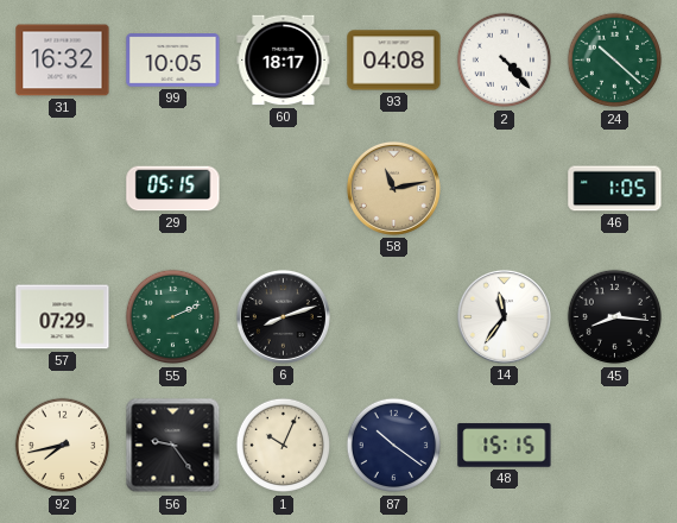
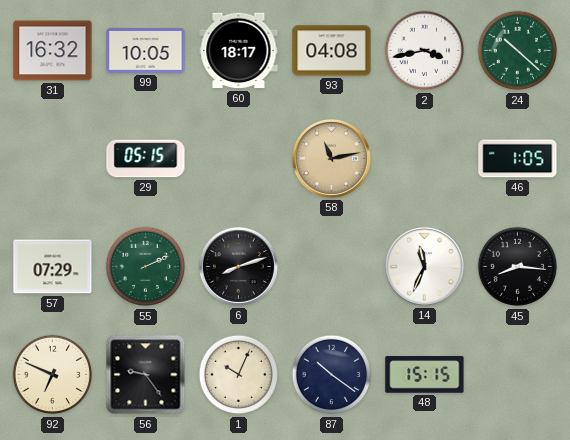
2: 4:23 -> 3:43 (425, 51)
14: 11:36 -> 11:34 (424, 266)
92: 7:43 -> 6:49 (53, 375)
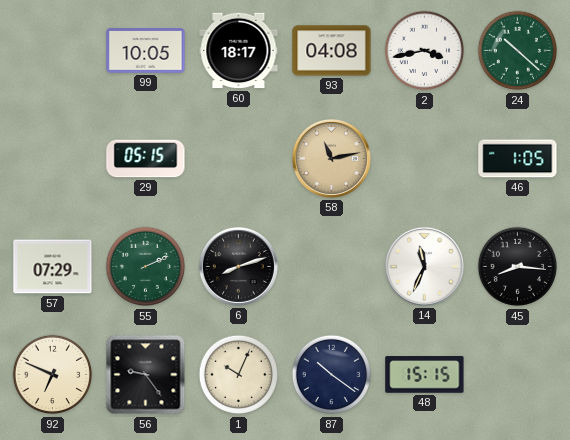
31: 16:32 -> none (53, 51)
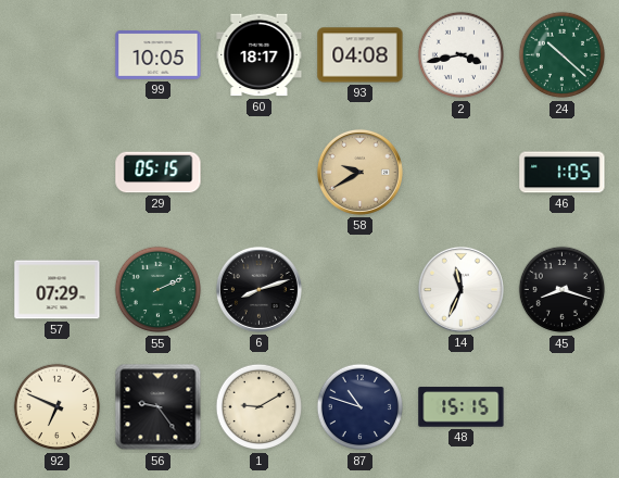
58: 11:13 -> 9:40 (359, 172)
45: 8:16 -> 8:18 (563, 290)
1: 10:04 -> 9:10 (260, 407)
87: 10:21 -> 10:48 (361, 407)
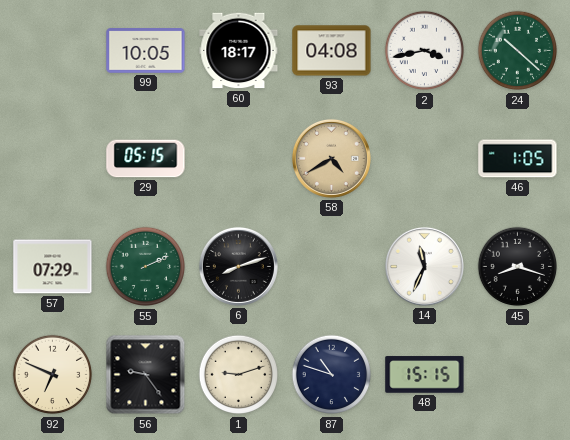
58: 9:40 -> 4:40 (331, 158)
1: 9:10 -> 9:12 (239, 375)
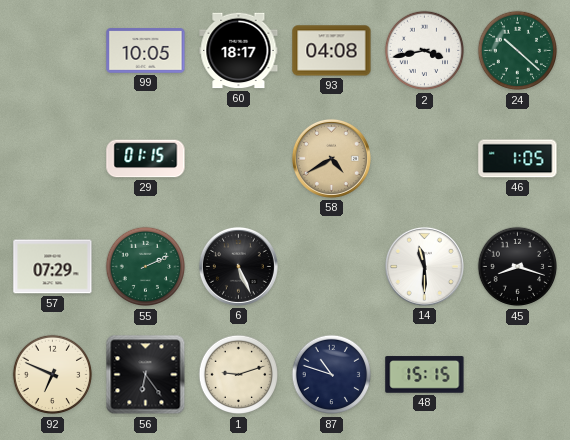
29: 05:15 -> 01:15 (146, 159)
6: 8:12 -> 5:26 (238, 266)
14: 11:34 -> 11:30 (424, 266)
56: 9:24 -> 6:24 (146, 375)
